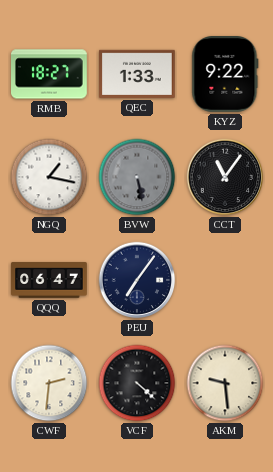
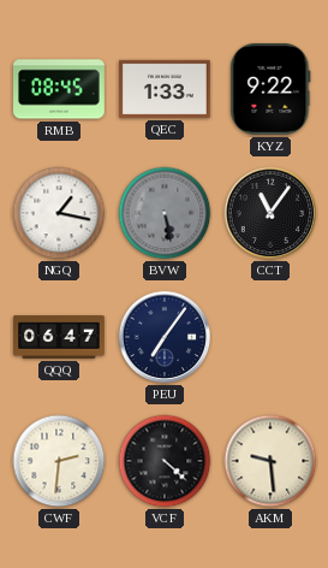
RMB: 18:27 -> 08:45 (60, 89)
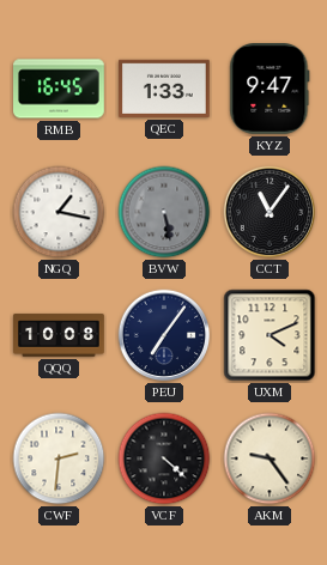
RMB: 08:45 -> 16:45 (60, 89)
KYZ: 9:22 -> 9:47 (270, 90)
QQQ: 06:47 -> 10:08 (59, 335)
UXM: none -> 4:11 (270, 335)
AKM: 9:29 -> 9:24 (270, 458)
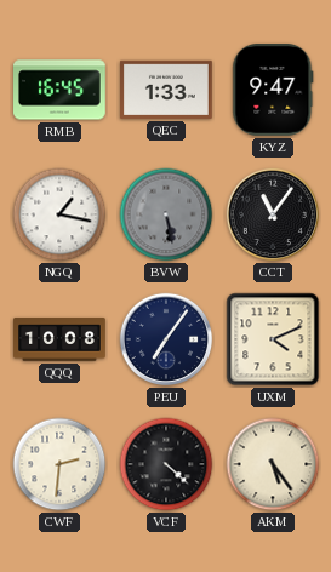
AKM: 9:24 -> 5:24 (273, 464)
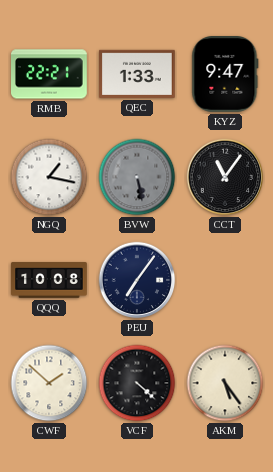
RMB: 16:45 -> 22:21 (50, 74)
UXM: 4:11 -> none (273, 339)
CWF: 2:31 -> 1:52 (49, 383)
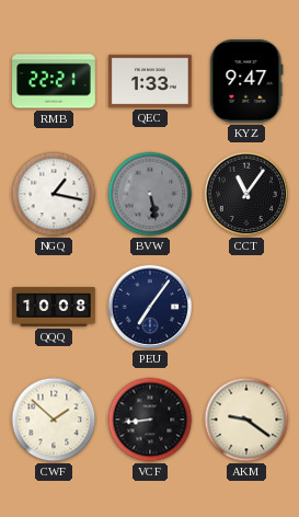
VCF: 4:22 -> 8:44 (150, 420)
AKM: 5:24 -> 9:21 (246, 420)
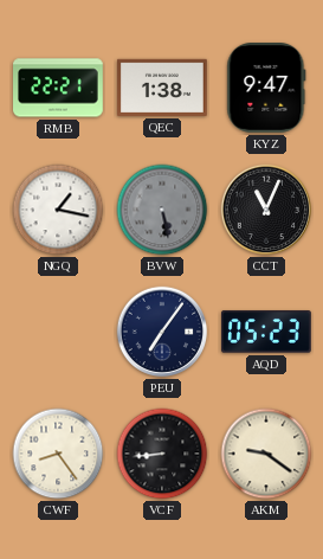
QEC: 1:33 -> 1:38 (163, 88)
CCT: 11:06 -> 11:04 (266, 210)
QQQ: 10:08 -> none (54, 307)
AQD: none -> 05:23 (267, 332)
CWF: 1:52 -> 8:24 (58, 454)
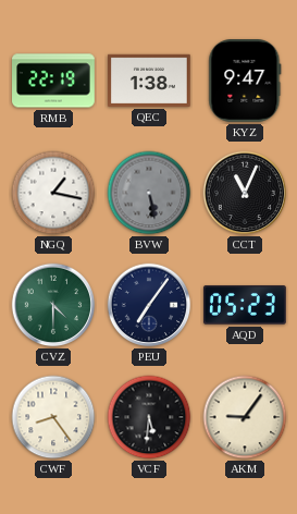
RMB: 22:21 -> 22:19 (54, 81)
CVZ: none -> 4:30 (53, 305)
VCF: 8:44 -> 5:31 (149, 417)
AKM: 9:21 -> 9:06 (245, 417)
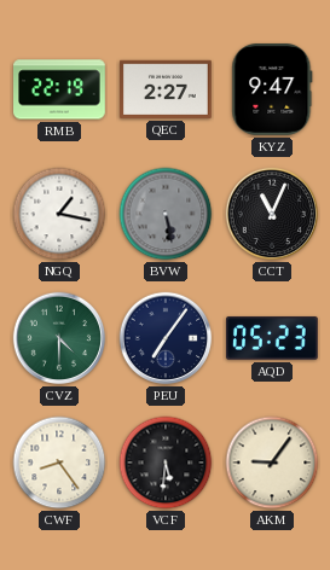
QEC: 1:38 -> 2:27 (167, 89)
